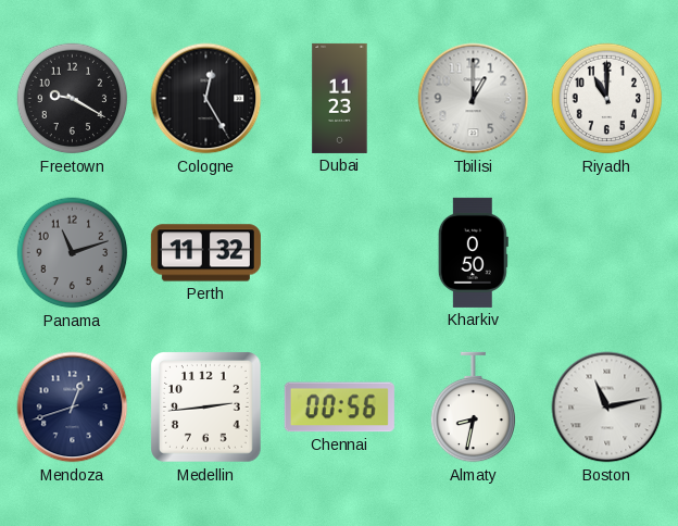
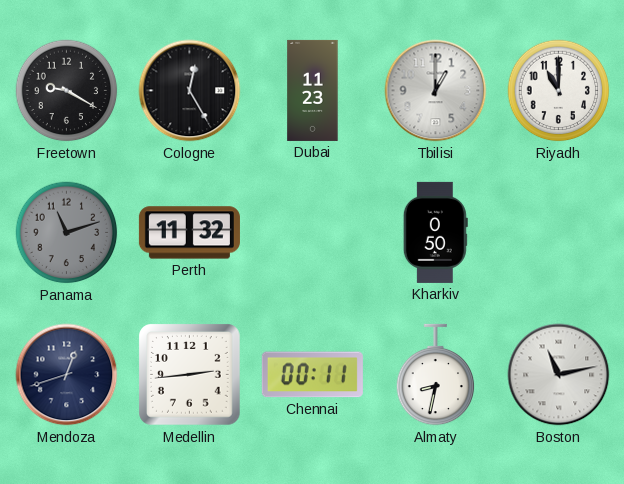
Chennai: 00:56 -> 00:11 (312, 375)
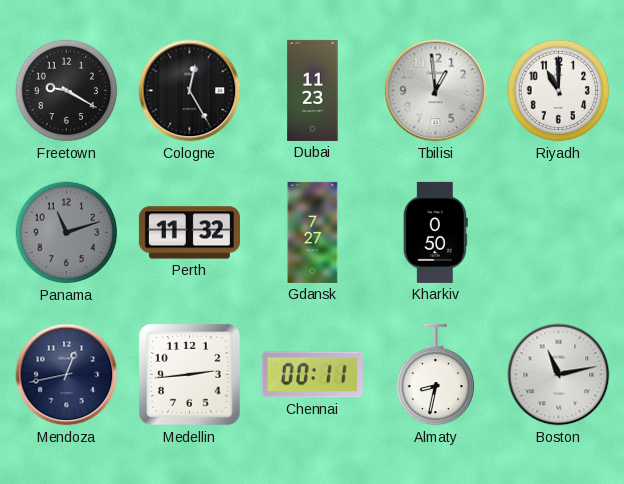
Tbilisi: 1:00 -> 12:59 (436, 91)
Gdansk: none -> 7:27 (313, 232)
Mendoza: 12:42 -> 12:43 (67, 375)
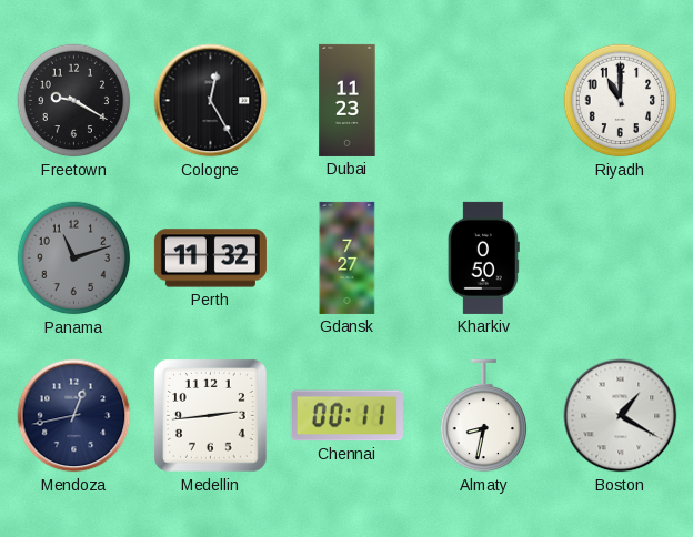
Tbilisi: 12:59 -> none (436, 91)
Boston: 11:13 -> 1:20 (621, 416)
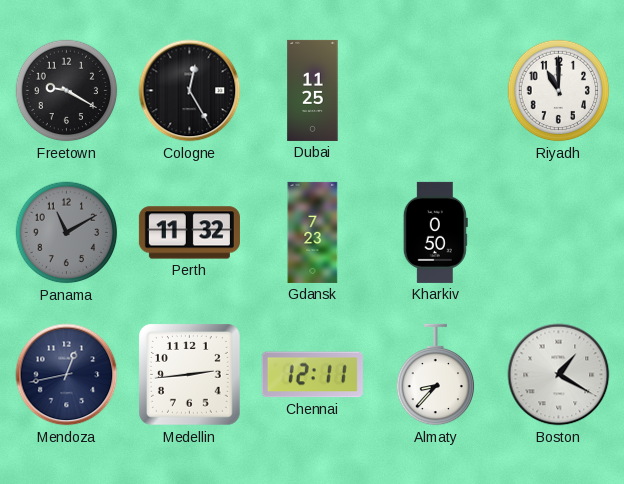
Dubai: 11:23 -> 11:25 (313, 90)
Panama: 11:12 -> 11:10 (67, 233)
Gdansk: 7:27 -> 7:23 (313, 232)
Chennai: 00:11 -> 12:11 (312, 375)
Almaty: 8:32 -> 8:37 (436, 375)
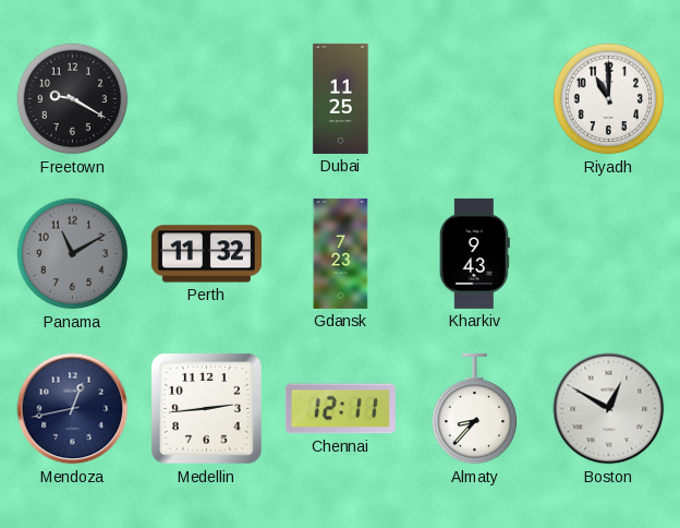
Cologne: 12:25 -> none (190, 91)
Kharkiv: 0:50 -> 9:43 (474, 253)
Boston: 1:20 -> 12:50 (609, 409)
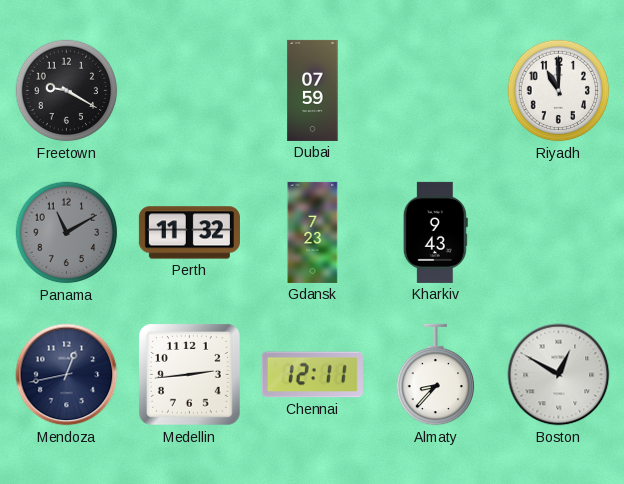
Dubai: 11:25 -> 07:59 (313, 90)
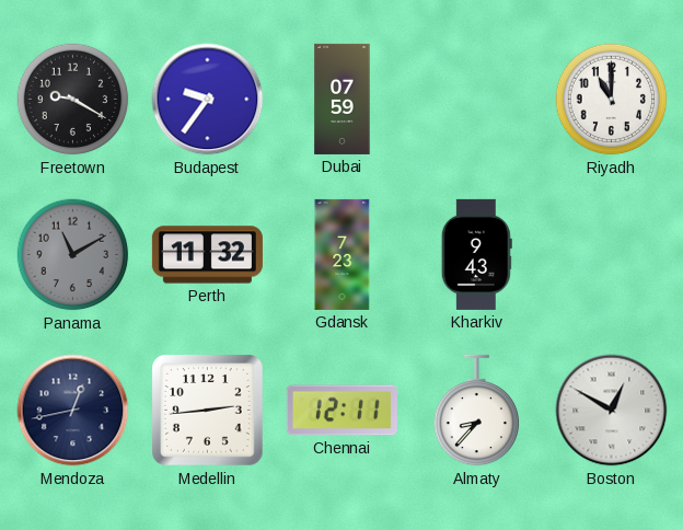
Budapest: none -> 9:36 (208, 100)
